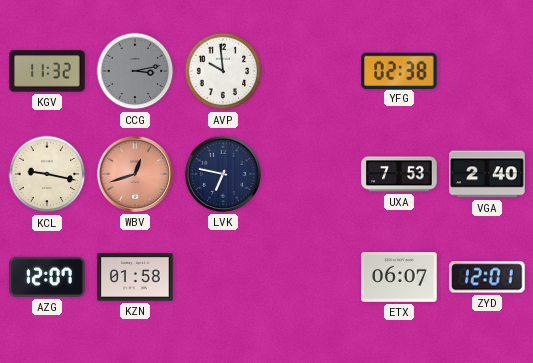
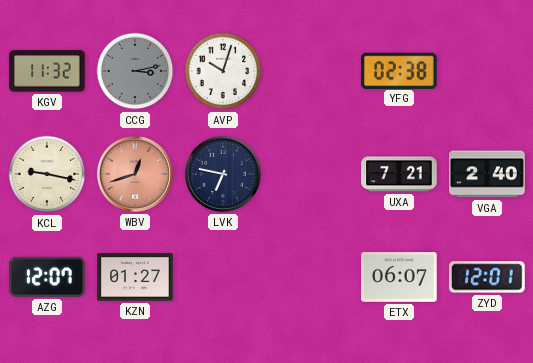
AVP: 9:59 -> 10:03 (223, 71)
UXA: 7:53 -> 7:21 (399, 174)
KZN: 01:58 -> 01:27 (135, 277)
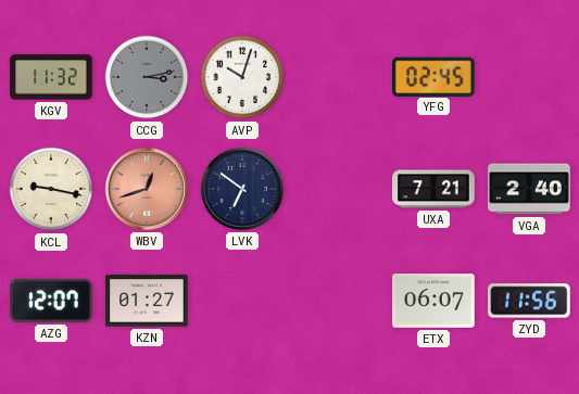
YFG: 02:38 -> 02:45 (435, 76)
LVK: 6:47 -> 6:51 (242, 189)
ZYD: 12:01 -> 11:56 (529, 301)
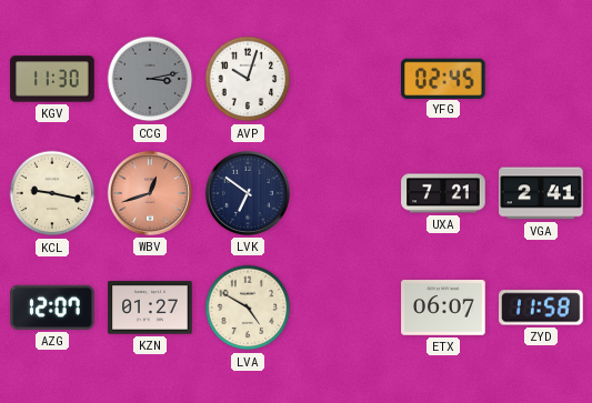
KGV: 11:32 -> 11:30 (52, 79)
VGA: 2:40 -> 2:41 (541, 193)
LVA: none -> 4:50 (248, 308)
ZYD: 11:56 -> 11:58 (541, 308)
